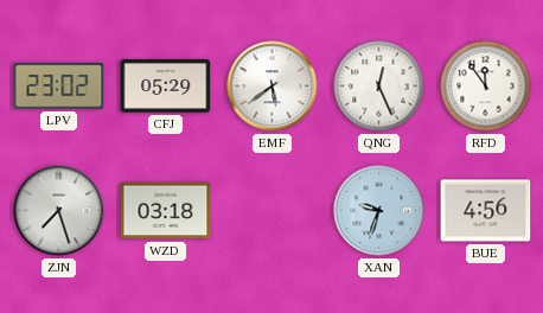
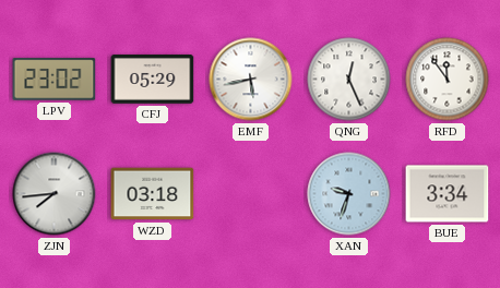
EMF: 5:39 -> 5:43 (251, 80)
ZJN: 7:27 -> 7:44 (55, 194)
BUE: 4:56 -> 3:34 (448, 194)
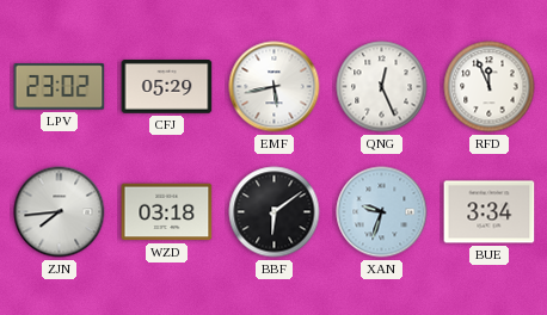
RFD: 11:54 -> 11:56 (490, 87)
BBF: none -> 6:09 (275, 212)
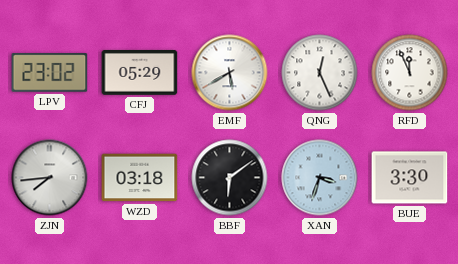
EMF: 5:43 -> 5:40 (230, 73)
XAN: 9:33 -> 3:33 (320, 178)
BUE: 3:34 -> 3:30 (410, 178)
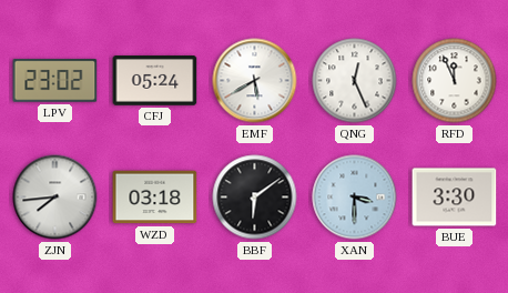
CFJ: 05:29 -> 05:24 (155, 81)
XAN: 3:33 -> 3:30 (355, 198)
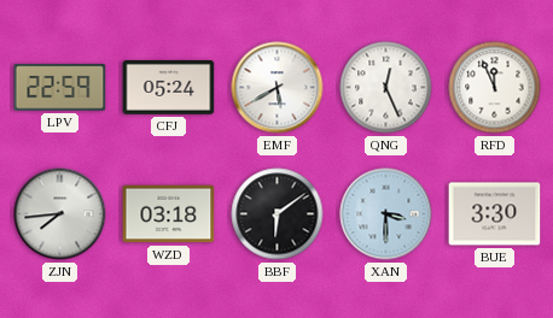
LPV: 23:02 -> 22:59 (60, 88)
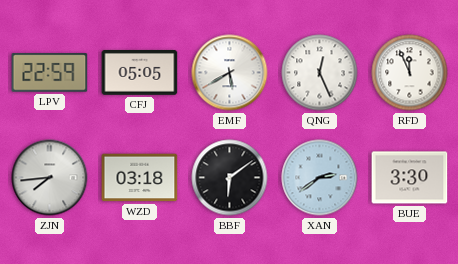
CFJ: 05:24 -> 05:05 (140, 73)
XAN: 3:30 -> 2:39 (320, 178)
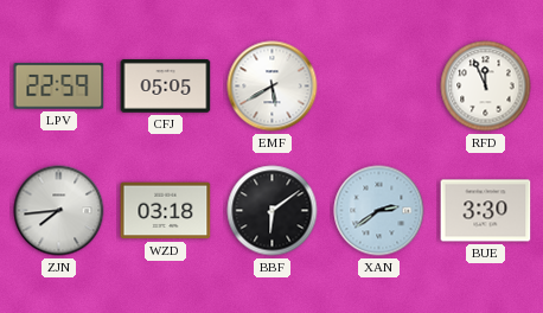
QNG: 12:26 -> none (320, 73)
